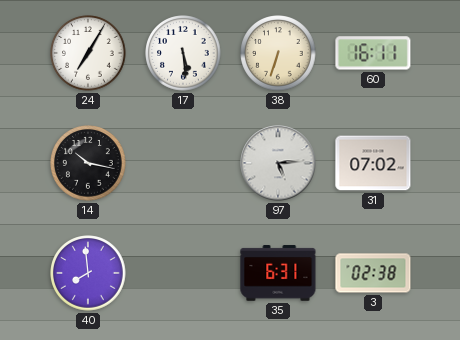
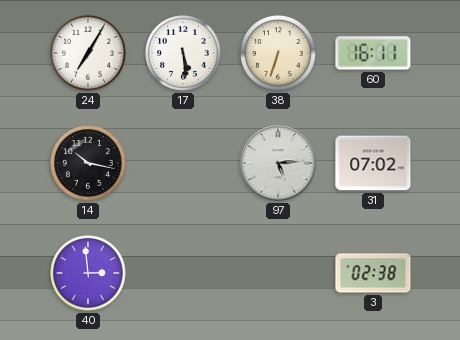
40: 7:59 -> 2:59 (88, 273)
35: 6:31 -> none (278, 273)
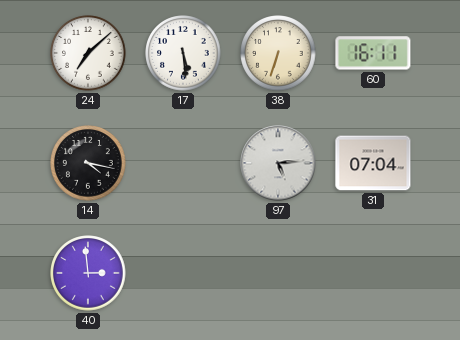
24: 7:05 -> 7:08 (88, 53)
14: 10:17 -> 4:17 (88, 163)
31: 07:02 -> 07:04 (373, 163)
3: 02:38 -> none (373, 273)
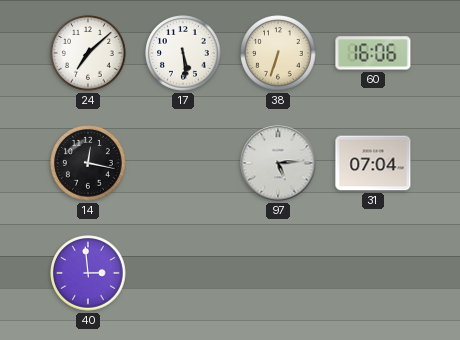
60: 16:11 -> 16:06 (373, 53)
14: 4:17 -> 12:17 (88, 163)
